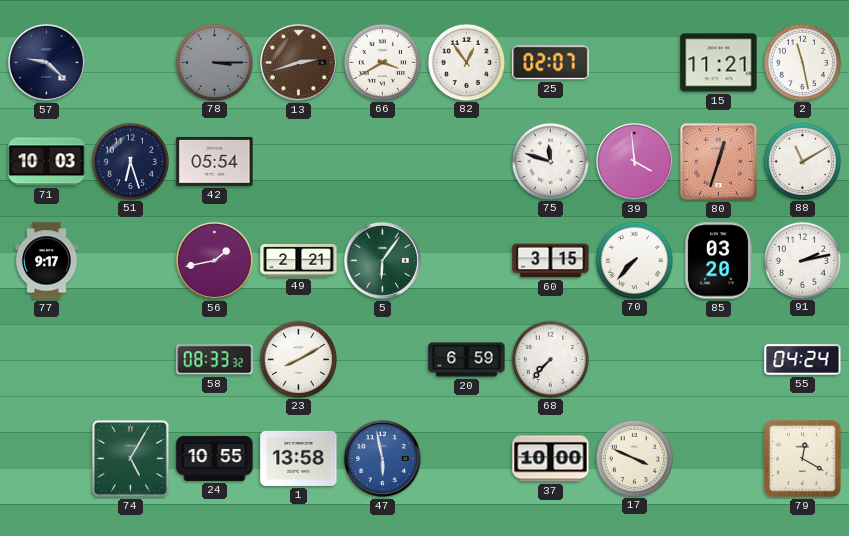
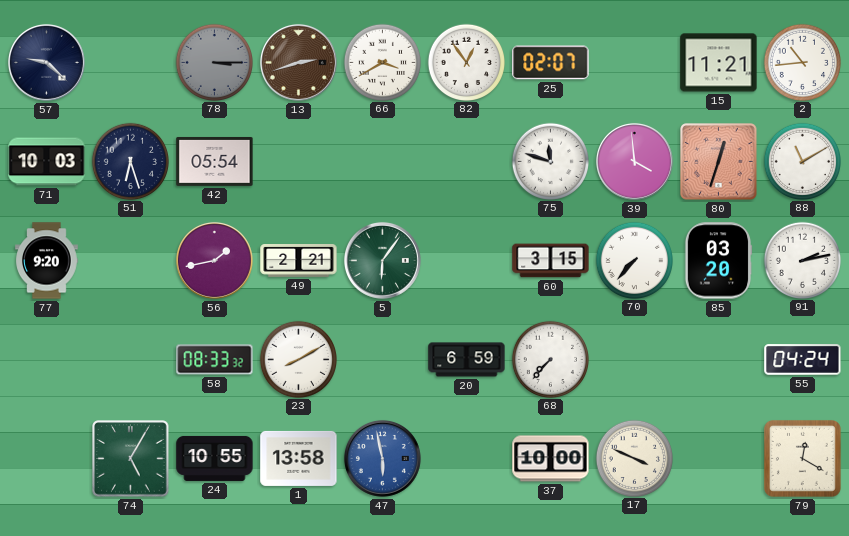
2: 11:28 -> 10:44 (802, 62)
77: 9:17 -> 9:20 (47, 261)
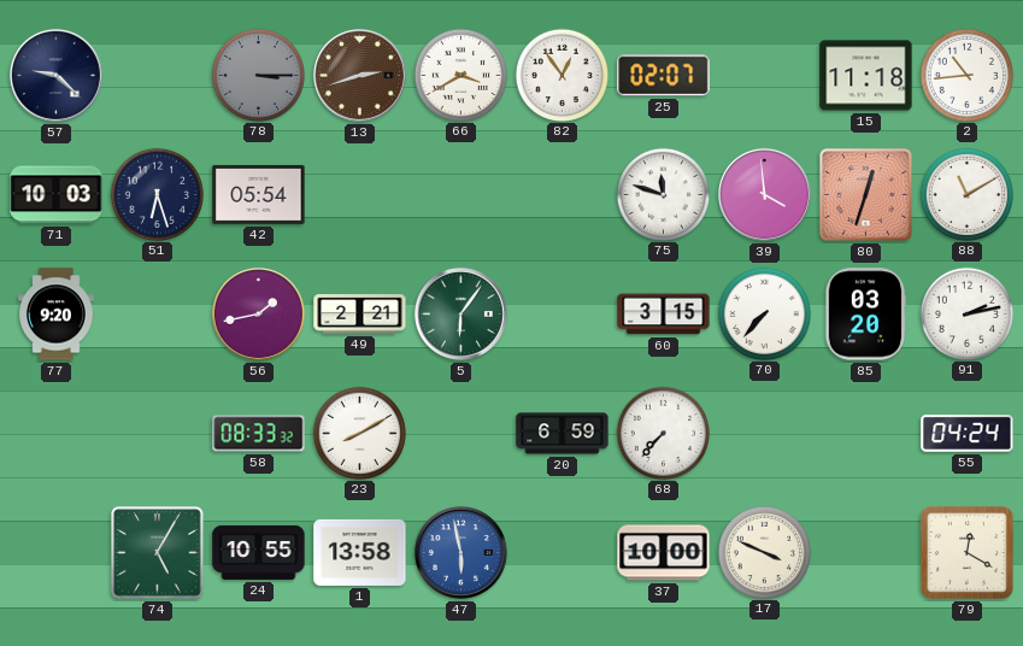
15: 11:21 -> 11:18 (866, 76)
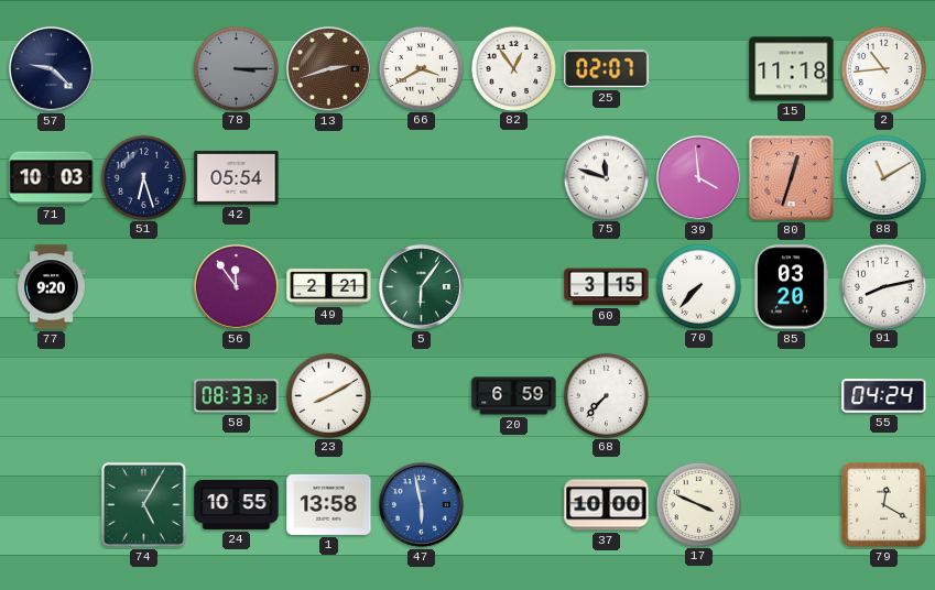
56: 1:43 -> 11:54 (236, 286)
91: 2:13 -> 8:13 (883, 286)
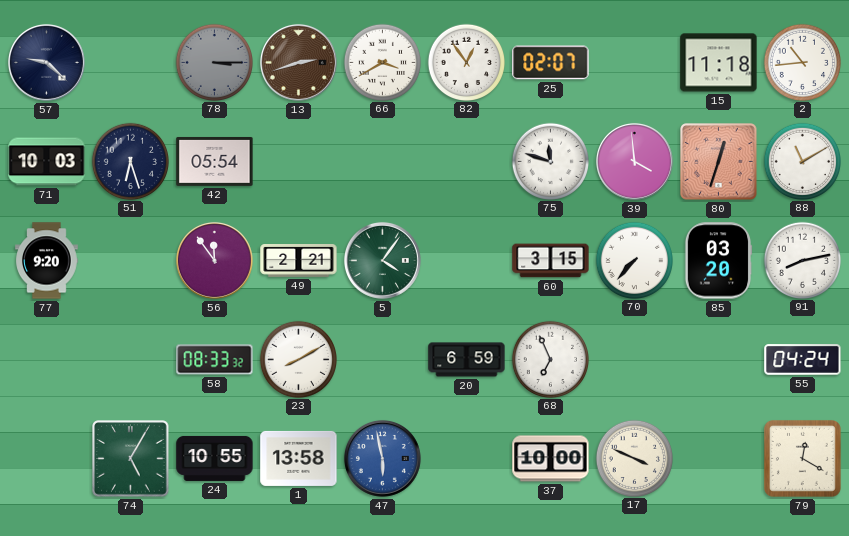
5: 6:06 -> 4:06 (382, 260)
68: 7:37 -> 6:56 (550, 359)
